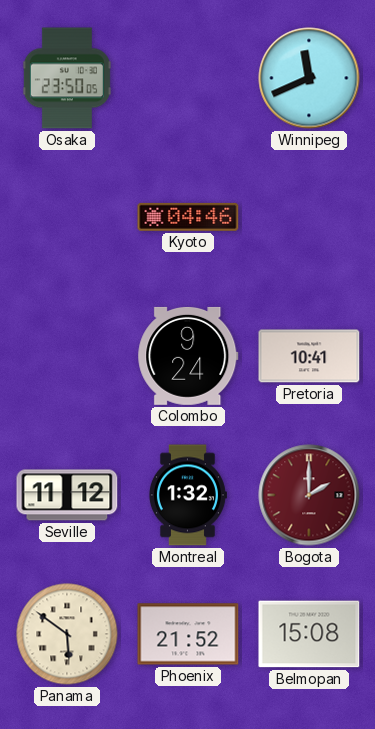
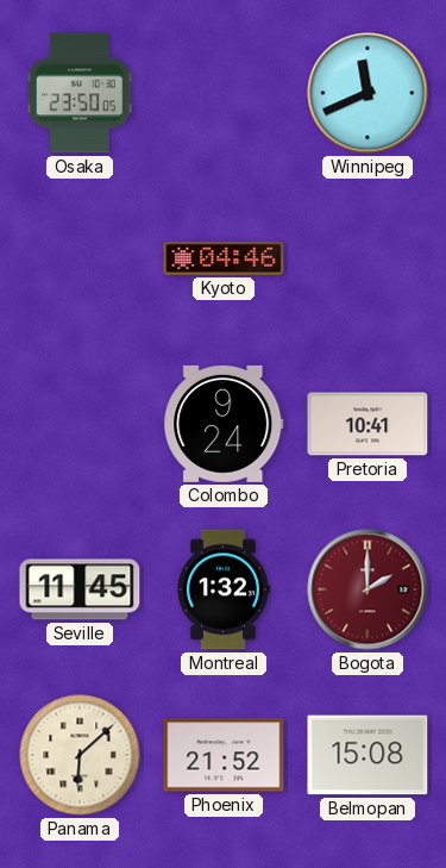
Seville: 11:12 -> 11:45 (80, 589)
Panama: 5:51 -> 6:08 (80, 755)
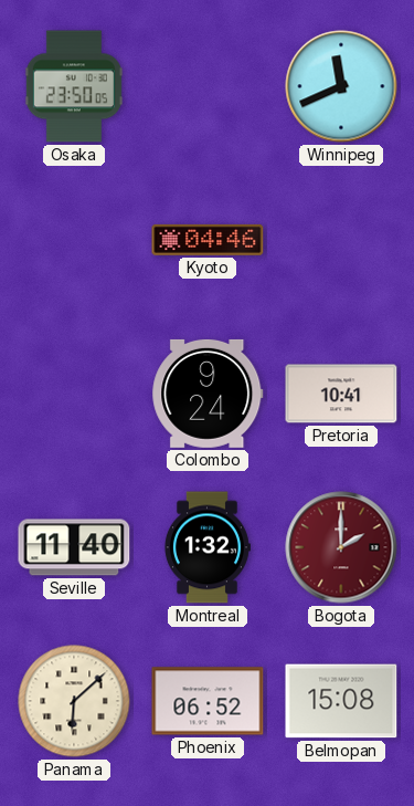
Seville: 11:45 -> 11:40 (74, 547)
Phoenix: 21:52 -> 06:52 (208, 701)
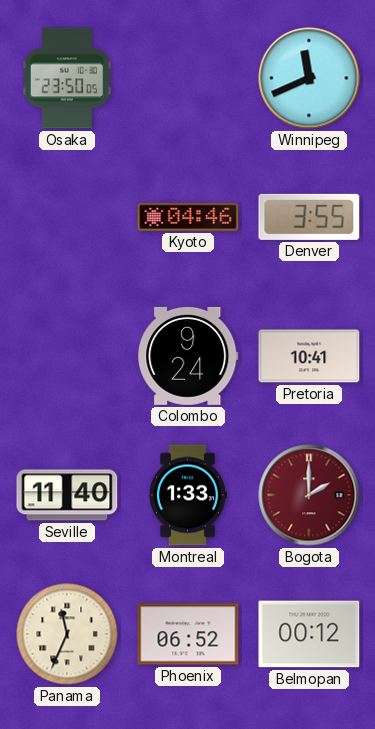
Denver: none -> 3:55 (309, 217)
Montreal: 1:32 -> 1:33 (187, 495)
Panama: 6:08 -> 11:34 (67, 634)
Belmopan: 15:08 -> 00:12 (309, 634)
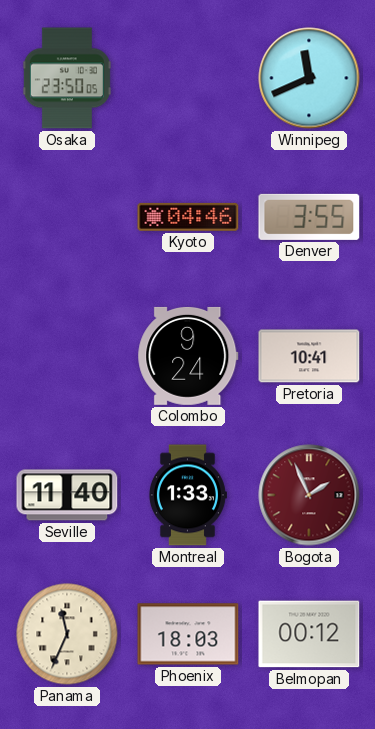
Bogota: 2:00 -> 1:56 (309, 495)
Phoenix: 06:52 -> 18:03 (188, 634)
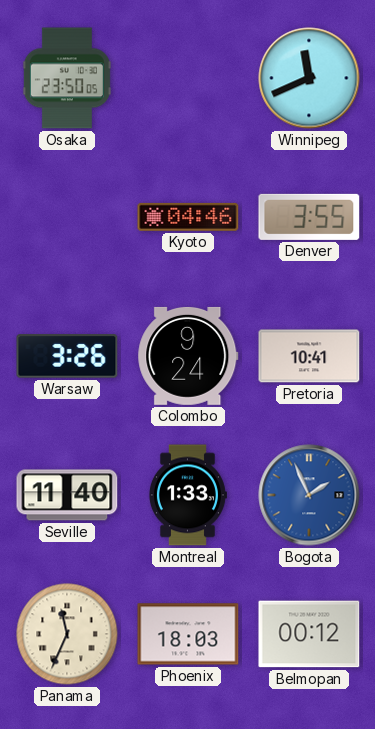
Warsaw: none -> 3:26 (67, 356)
Bogota dial: burgundy -> blue (309, 495)
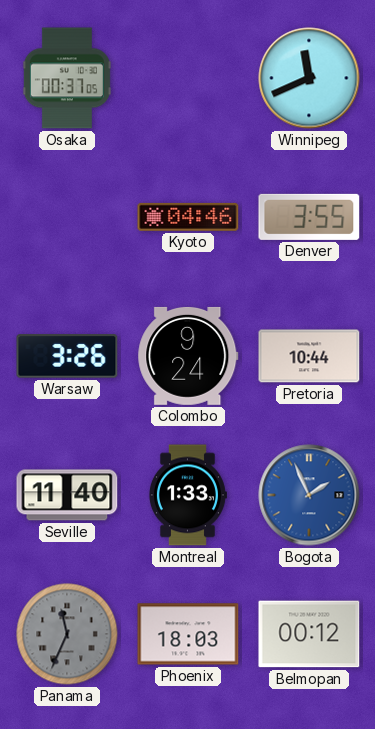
Osaka: 23:50 -> 00:37 (67, 78)
Pretoria: 10:41 -> 10:44 (309, 356)
Panama dial: cream -> grey (67, 634)
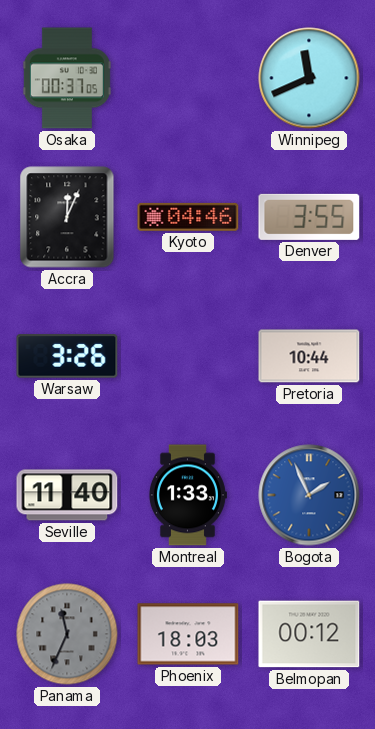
Accra: none -> 12:04 (67, 217)
Colombo: 9:24 -> none (188, 356)
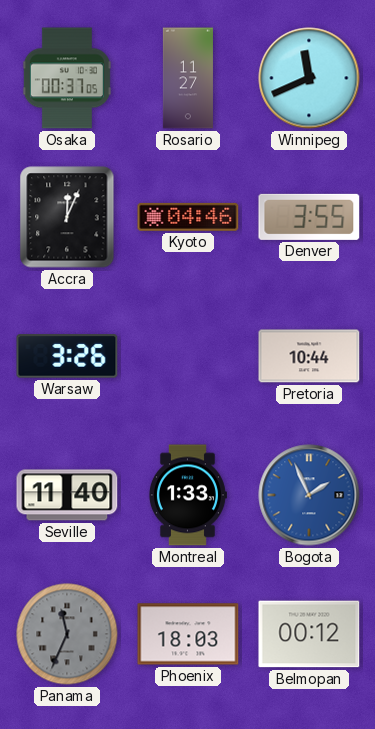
Rosario: none -> 11:27 (188, 78)
